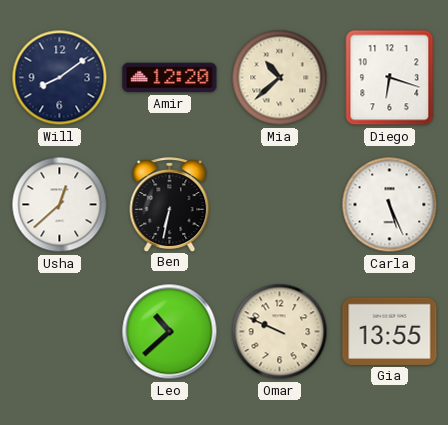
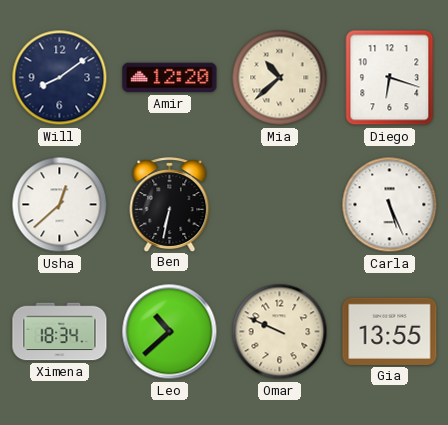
Ximena: none -> 18:34 (60, 332)
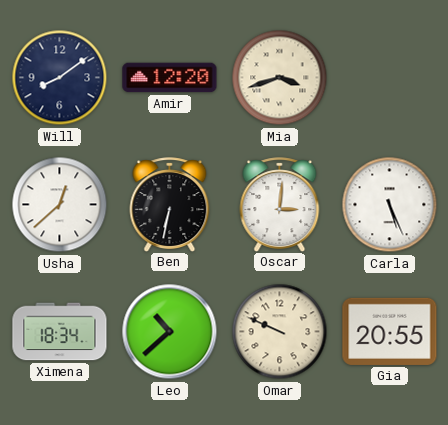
Mia: 10:38 -> 3:42 (280, 78)
Diego: 6:18 -> none (390, 78)
Oscar: none -> 3:01 (280, 204)
Gia: 13:55 -> 20:55 (390, 331)
